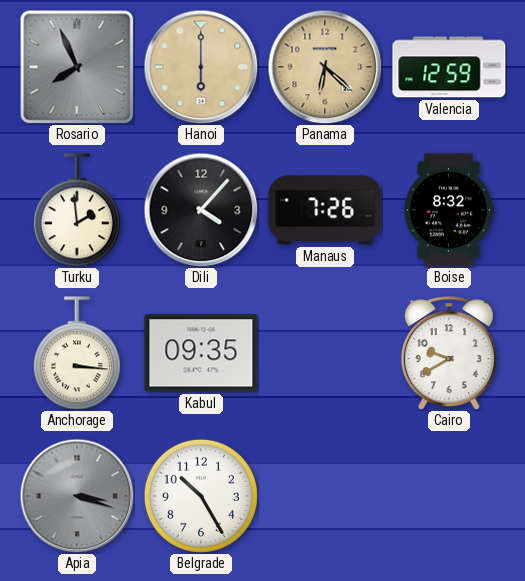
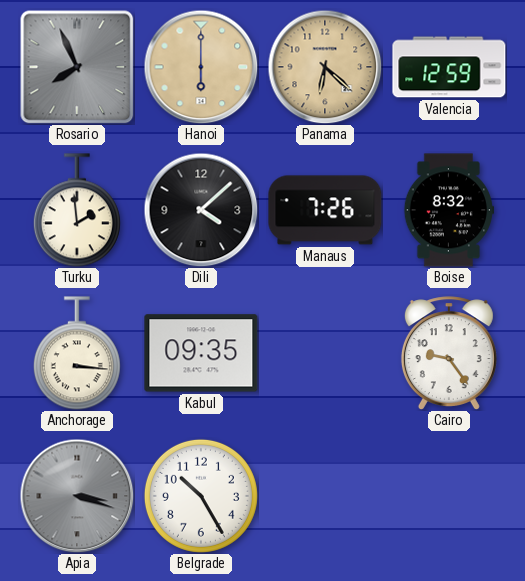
Dili: 4:07 -> 4:08 (201, 210)
Cairo: 9:40 -> 9:24 (449, 353)
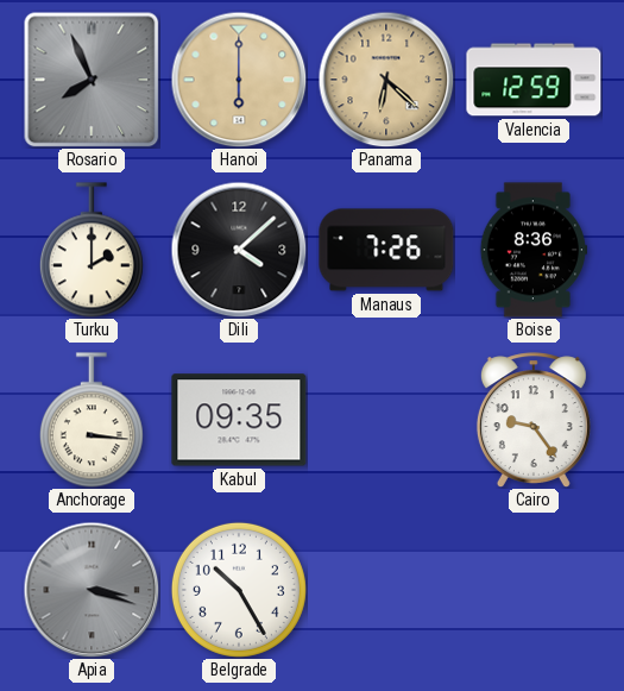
Turku: 1:59 -> 2:00 (92, 250)
Boise: 8:32 -> 8:36 (532, 250)
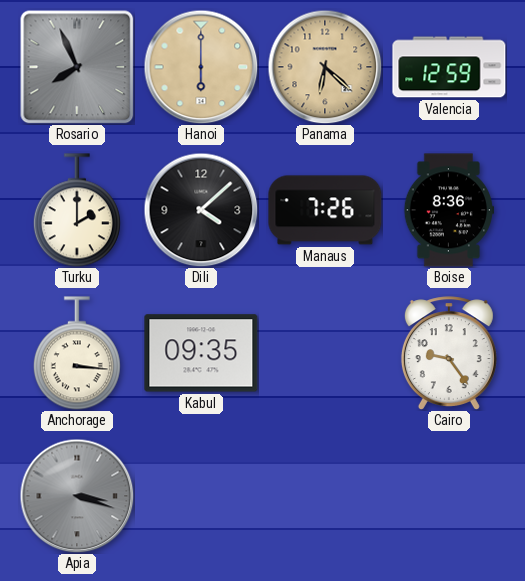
Belgrade: 10:25 -> none (239, 590)
